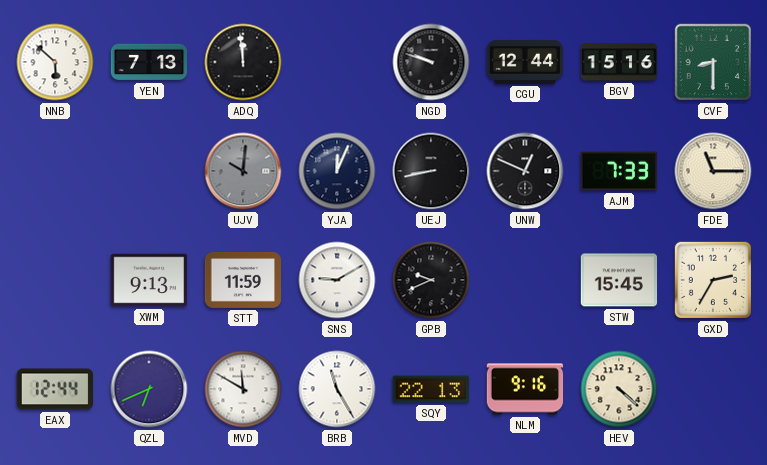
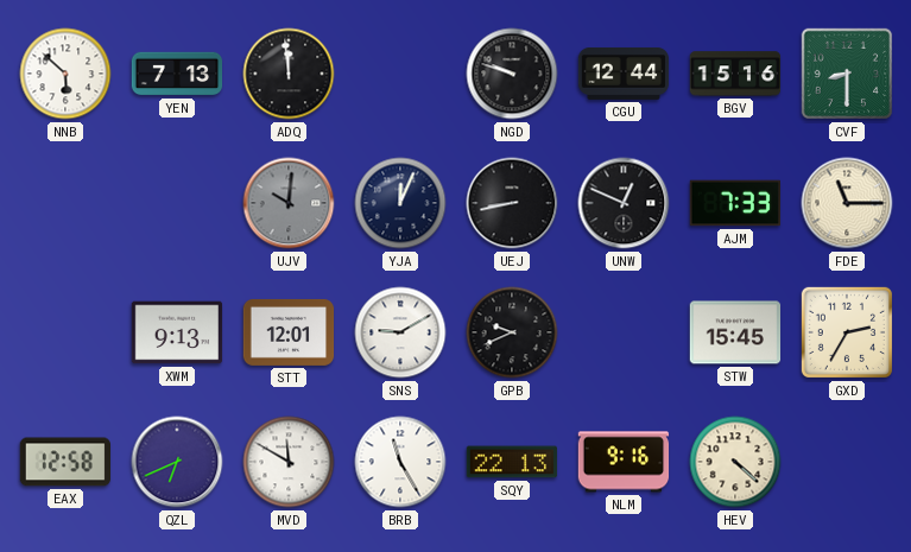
STT: 11:59 -> 12:01 (289, 332)
EAX: 12:44 -> 12:58 (64, 462)
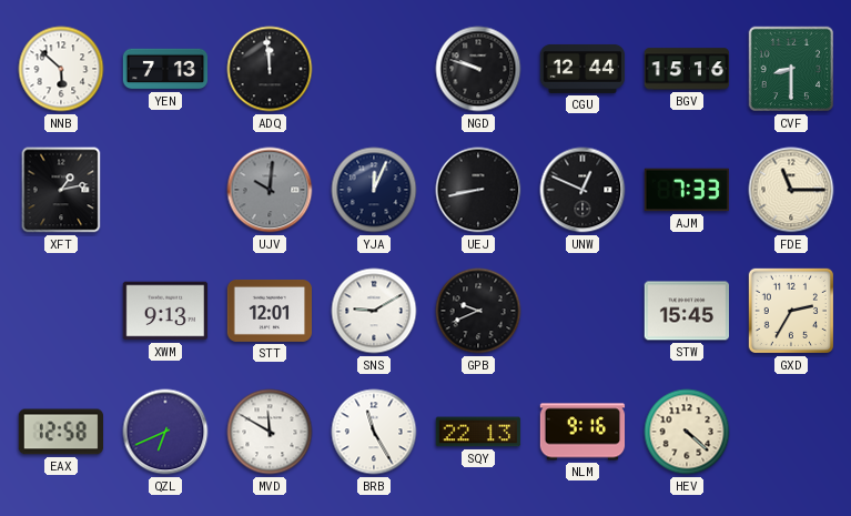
XFT: none -> 1:13 (61, 190)
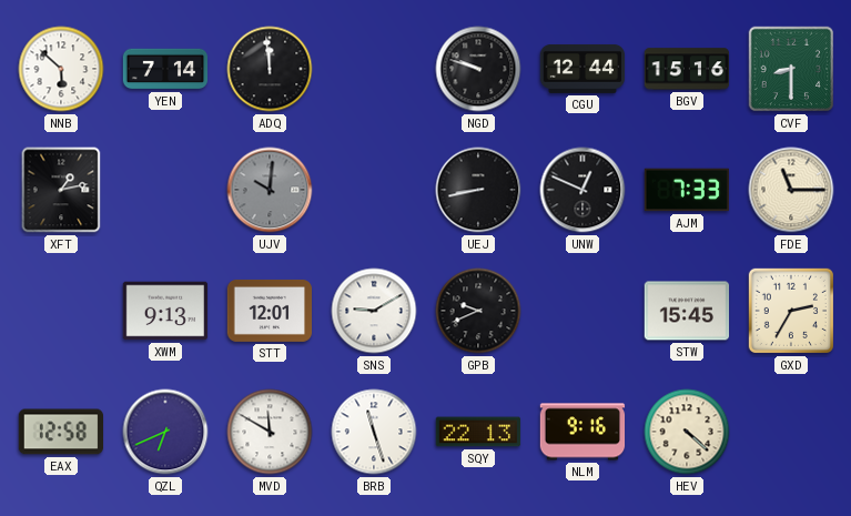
YEN: 7:13 -> 7:14 (165, 69)
YJA: 12:04 -> none (374, 190)
BRB: 11:25 -> 11:27 (374, 432)
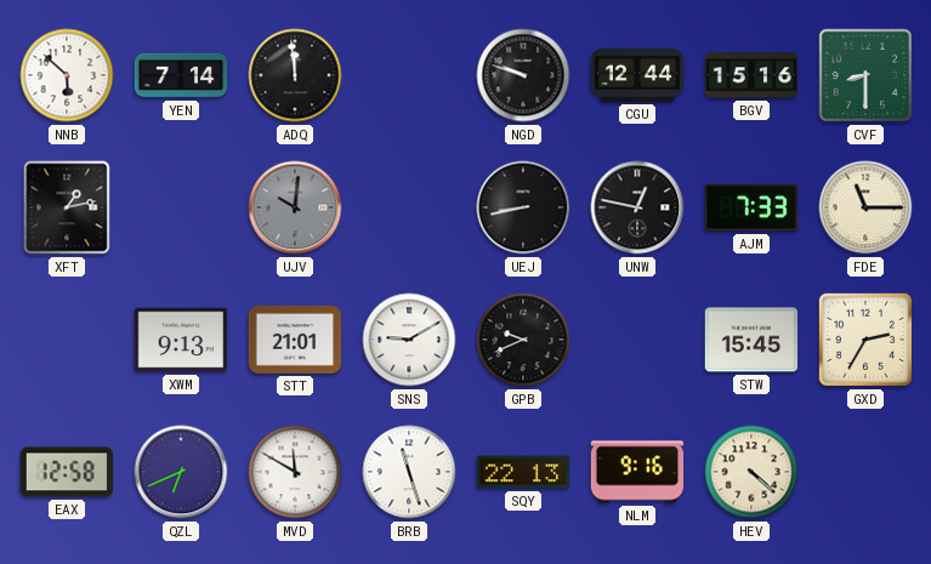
UNW: 12:49 -> 12:47 (637, 207)
STT: 12:01 -> 21:01 (295, 340)
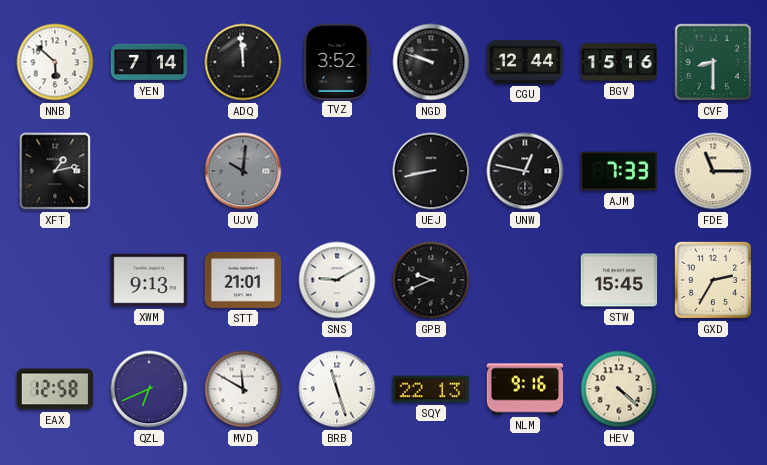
TVZ: none -> 3:52 (337, 61)
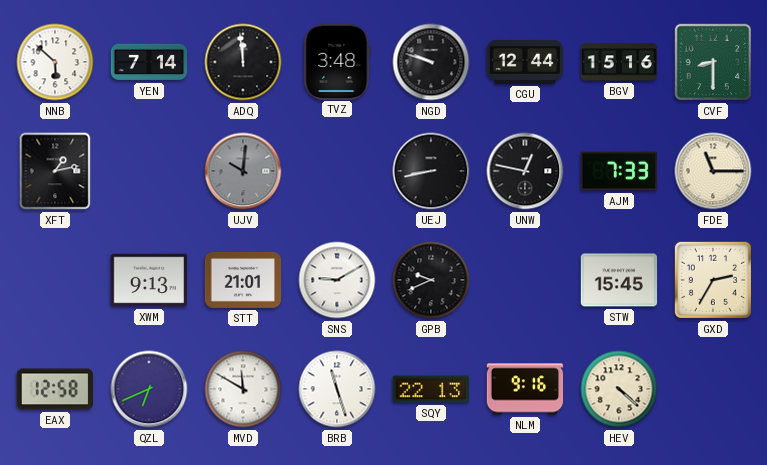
TVZ: 3:52 -> 3:48 (337, 61)
